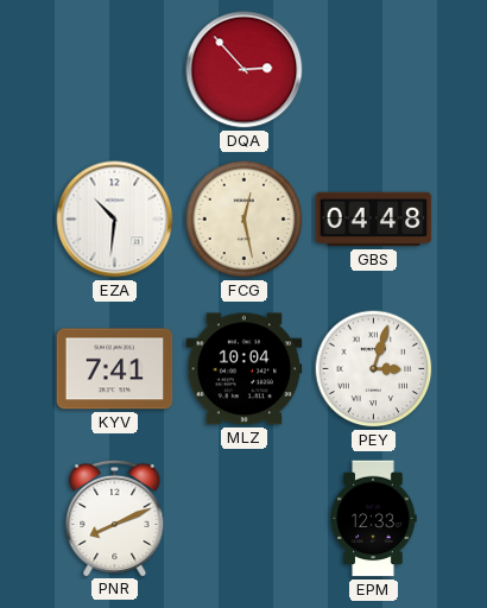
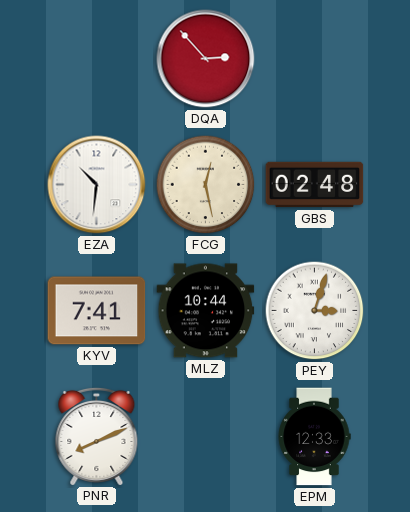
GBS: 04:48 -> 02:48 (315, 185)
MLZ: 10:04 -> 10:44 (206, 311)
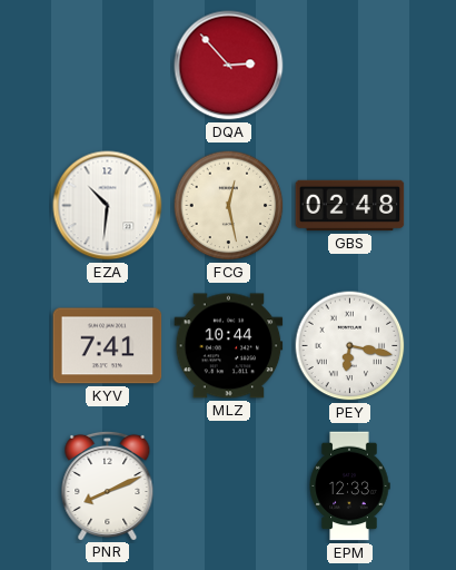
PEY: 3:03 -> 6:17 (350, 346)
